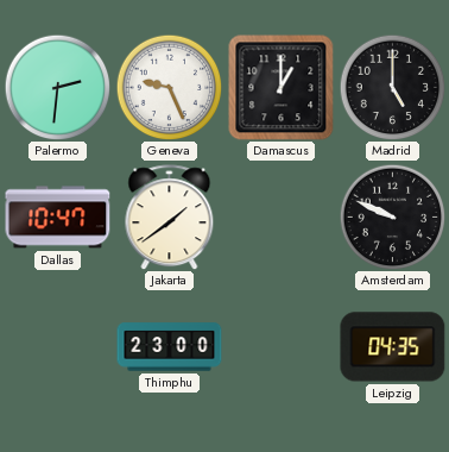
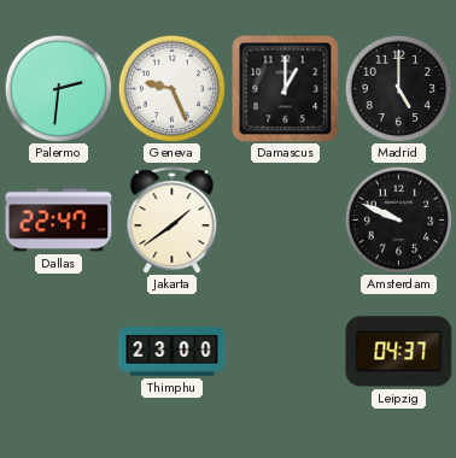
Dallas: 10:47 -> 22:47 (59, 221)
Leipzig: 04:35 -> 04:37 (399, 352)
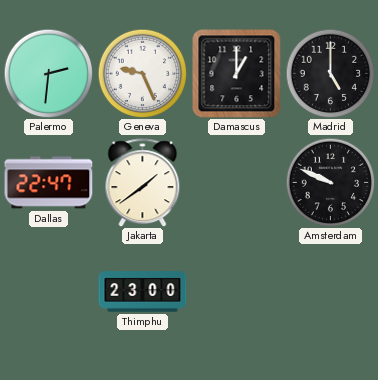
Leipzig: 04:37 -> none (399, 352)
